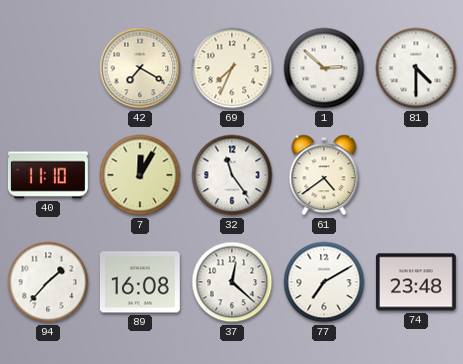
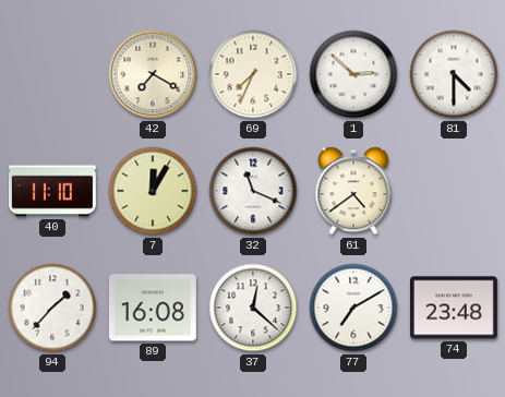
32: 11:24 -> 11:19 (253, 191)
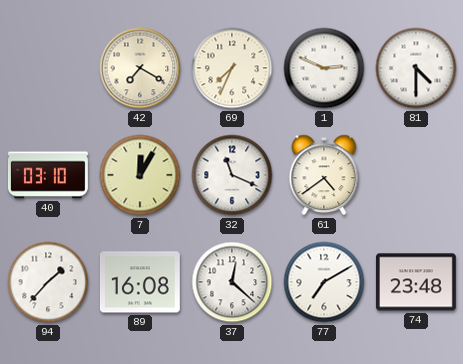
1: 2:52 -> 2:49 (324, 68)
40: 11:10 -> 03:10 (49, 175)
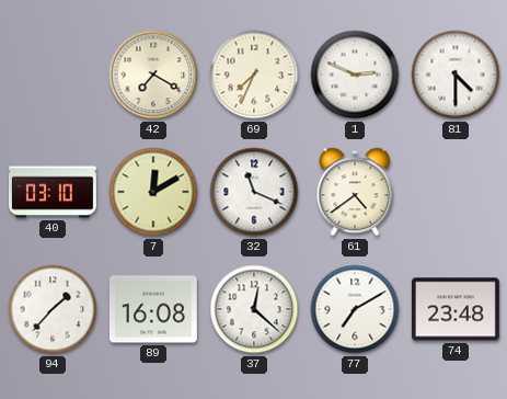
7: 12:05 -> 12:10 (153, 192)
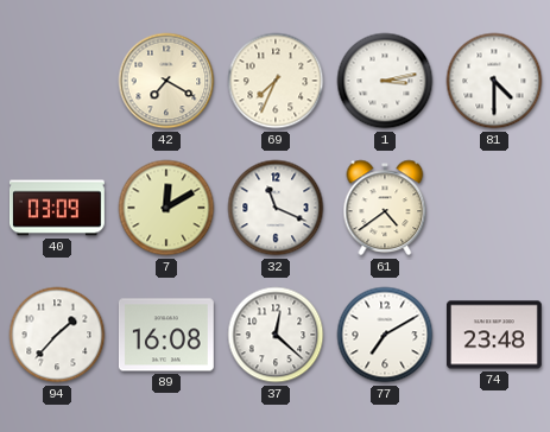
1: 2:49 -> 3:13 (385, 81)
40: 03:10 -> 03:09 (58, 208)
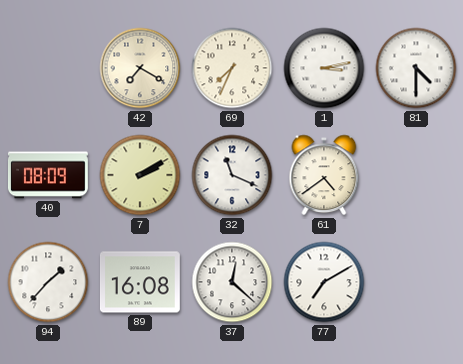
40: 03:09 -> 08:09 (49, 175)
7: 12:10 -> 2:10 (140, 175)
74: 23:48 -> none (494, 335)
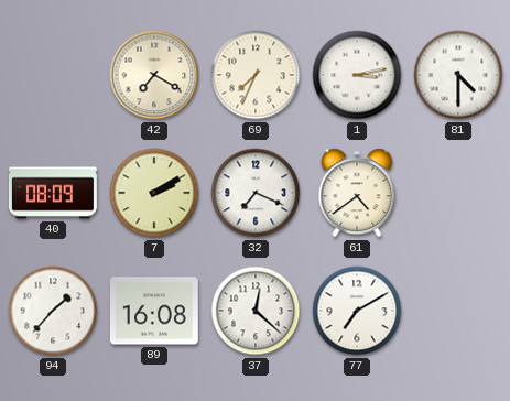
32: 11:19 -> 7:19 (256, 193)
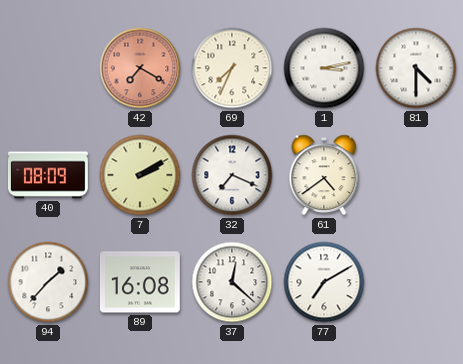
42 dial: cream -> salmon (140, 68)
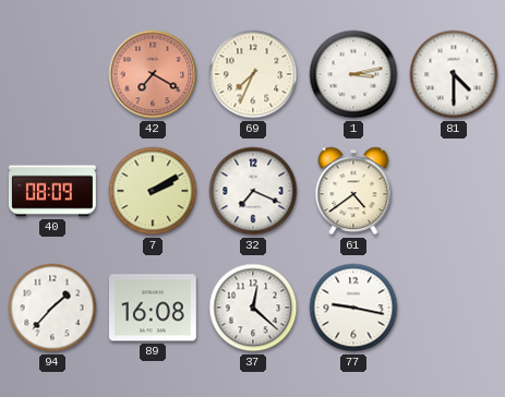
77: 7:10 -> 9:17 (353, 308)
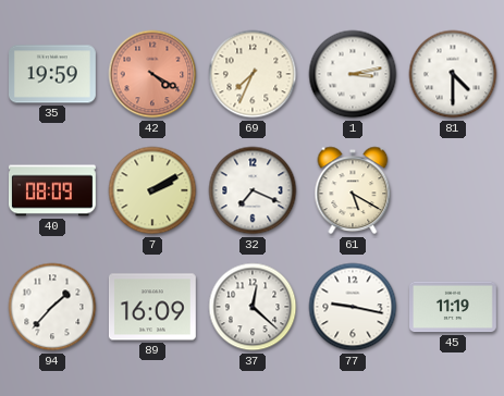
35: none -> 19:59 (53, 74)
42: 7:20 -> 4:20 (152, 74)
61: 4:39 -> 5:20 (353, 190)
89: 16:08 -> 16:09 (152, 307)
45: none -> 11:19 (454, 307)
